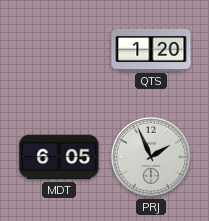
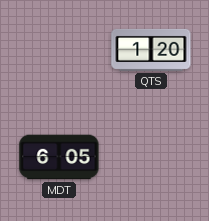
PRJ: 1:56 -> none (151, 157)
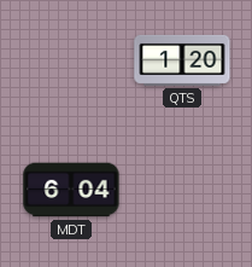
MDT: 6:05 -> 6:04 (71, 190)
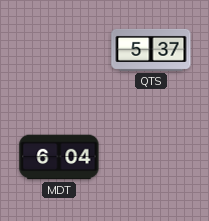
QTS: 1:20 -> 5:37 (151, 50)
